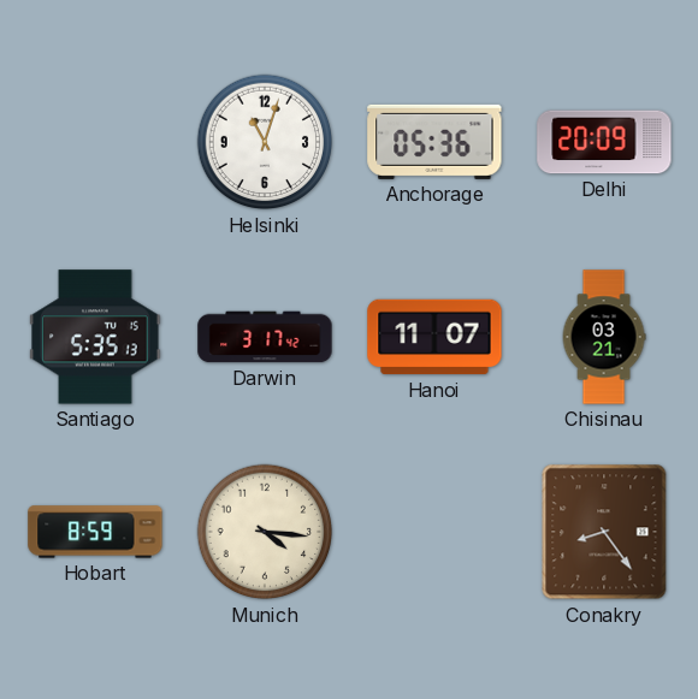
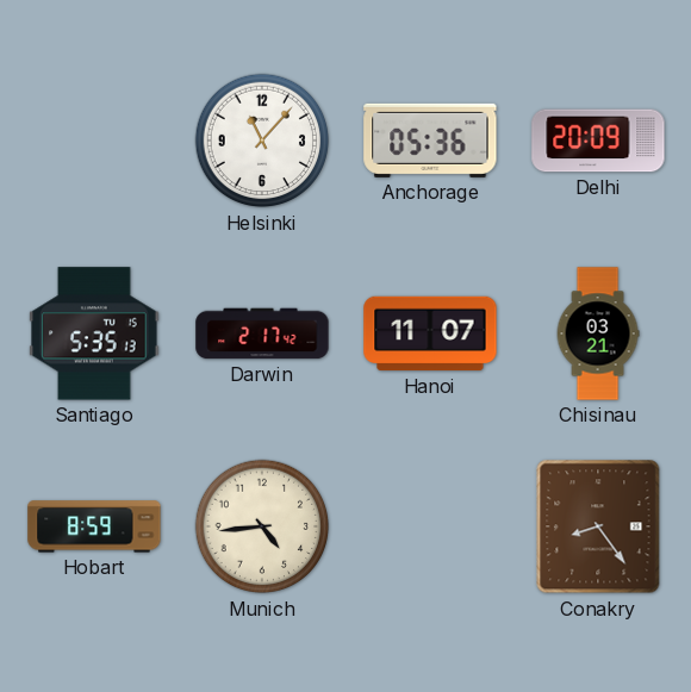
Helsinki: 11:03 -> 11:07 (262, 141)
Darwin: 3:17 -> 2:17 (262, 333)
Munich: 4:16 -> 4:44 (262, 526)
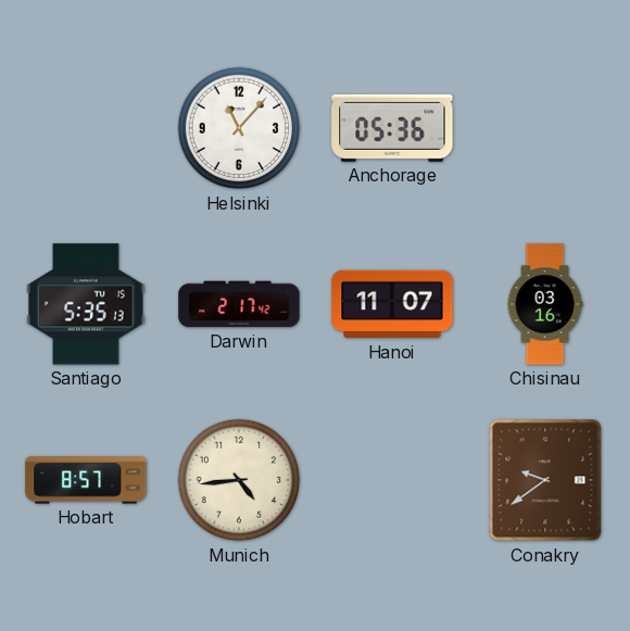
Delhi: 20:09 -> none (598, 141)
Chisinau: 03:21 -> 03:16 (545, 304)
Hobart: 8:59 -> 8:57 (86, 480)
Conakry: 8:24 -> 9:39 (545, 480)
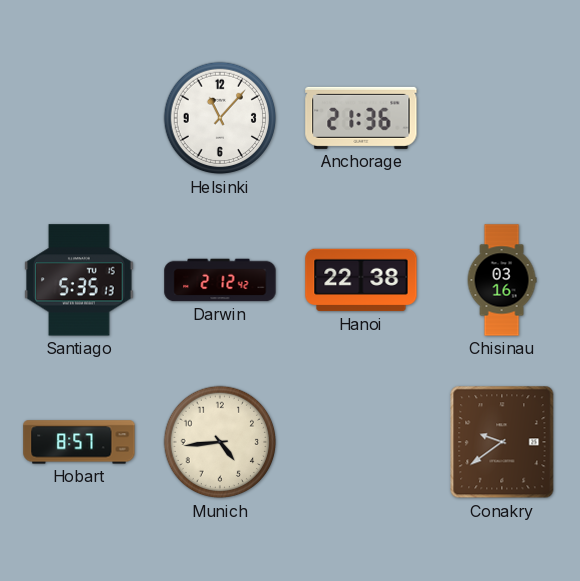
Anchorage: 05:36 -> 21:36 (361, 118)
Darwin: 2:17 -> 2:12 (220, 280)
Hanoi: 11:07 -> 22:38 (361, 280)
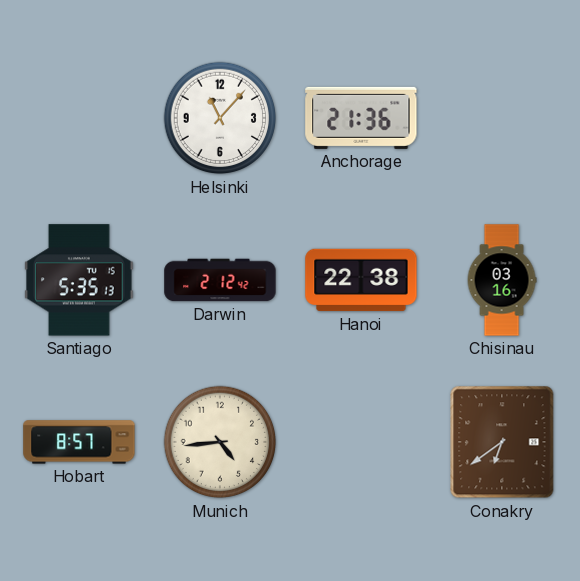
Conakry: 9:39 -> 6:39 (502, 442)
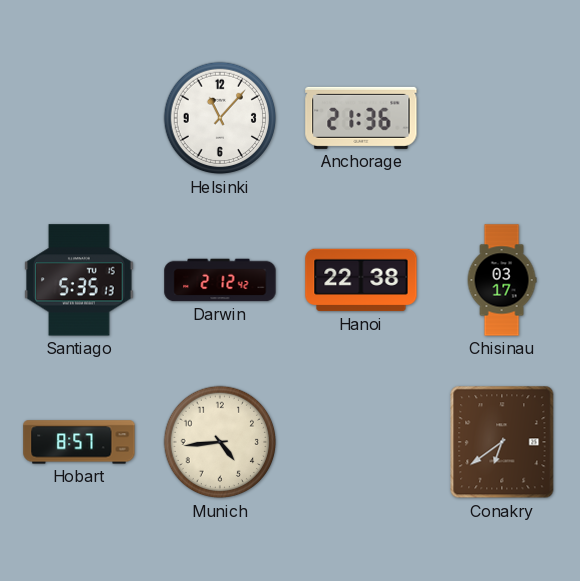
Chisinau: 03:16 -> 03:17 (502, 280)
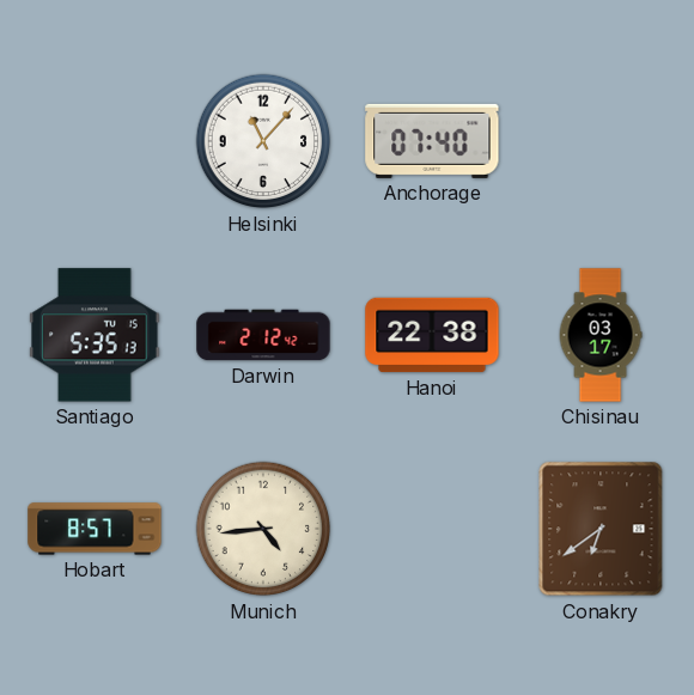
Anchorage: 21:36 -> 07:40 (432, 141)
